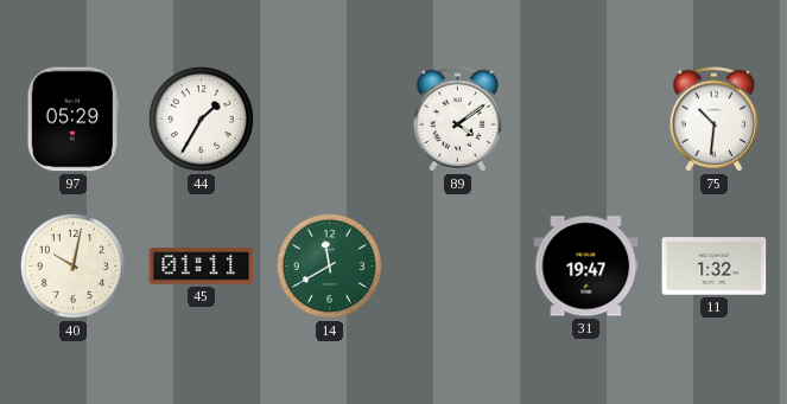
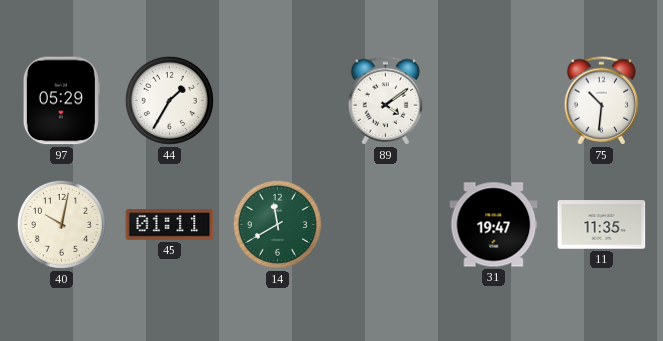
11: 1:32 -> 11:35 (602, 225)
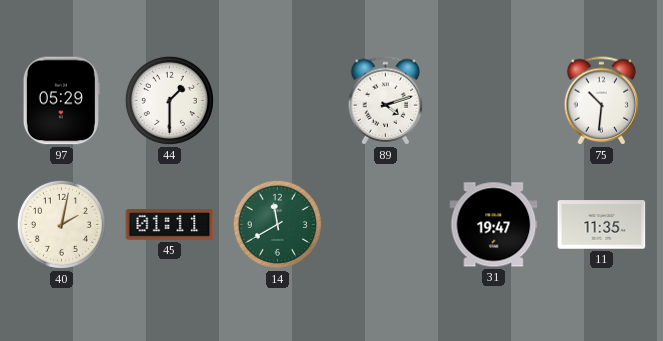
44: 1:35 -> 1:30 (169, 100)
89: 4:09 -> 4:12 (386, 101)
40: 10:02 -> 2:02 (61, 224)
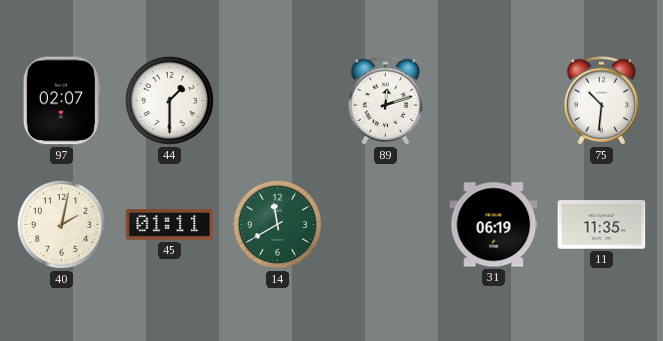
97: 05:29 -> 02:07 (61, 101)
89: 4:12 -> 12:12 (386, 101)
31: 19:47 -> 06:19 (494, 225)
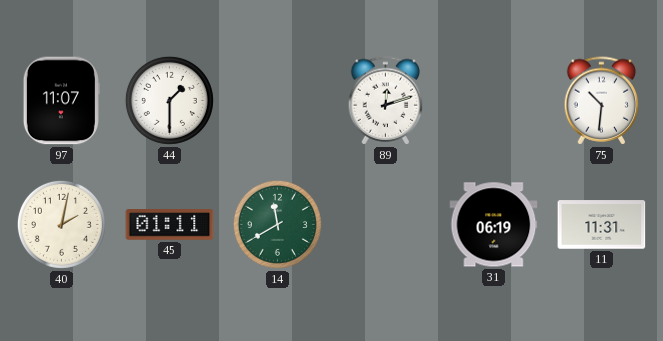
97: 02:07 -> 11:07 (61, 101)
11: 11:35 -> 11:31 (602, 225)
